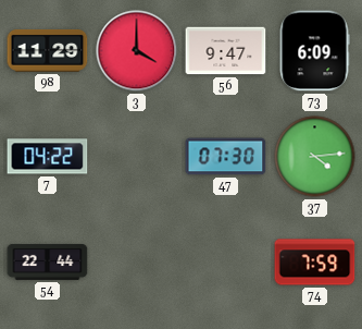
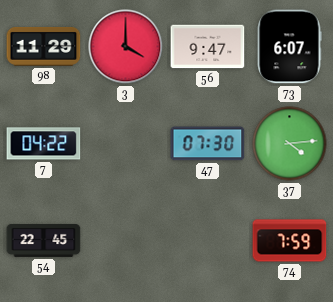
73: 6:09 -> 6:07 (289, 47)
54: 22:44 -> 22:45 (44, 240)
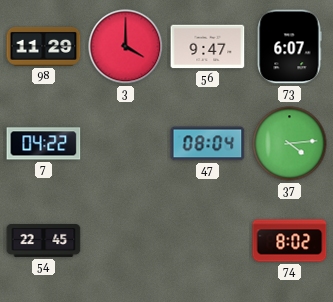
47: 07:30 -> 08:04 (208, 144)
74: 7:59 -> 8:02 (290, 241)
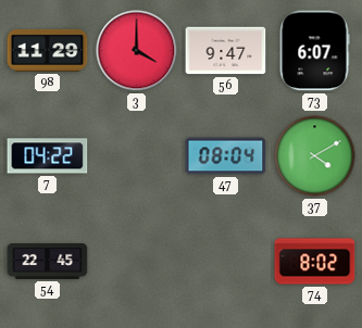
37: 4:14 -> 4:10 (315, 156)
